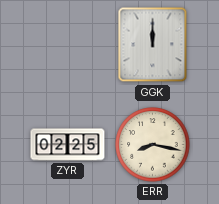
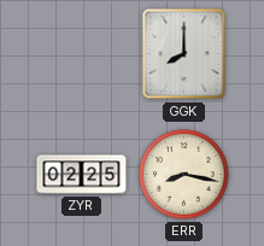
GGK: 12:00 -> 8:00 (184, 54)
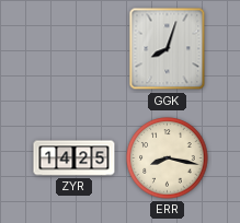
GGK: 8:00 -> 8:03 (168, 49)
ZYR: 02:25 -> 14:25 (75, 159)
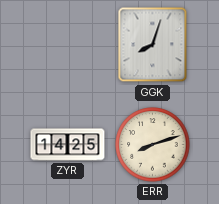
ERR: 8:17 -> 8:12 (153, 145)
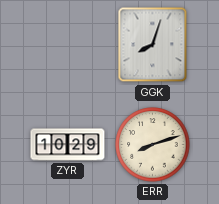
ZYR: 14:25 -> 10:29 (68, 145)
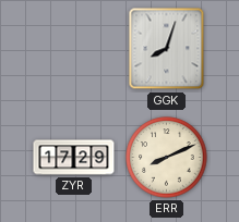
ZYR: 10:29 -> 17:29 (74, 158)
ERR: 8:12 -> 8:11 (167, 158)
